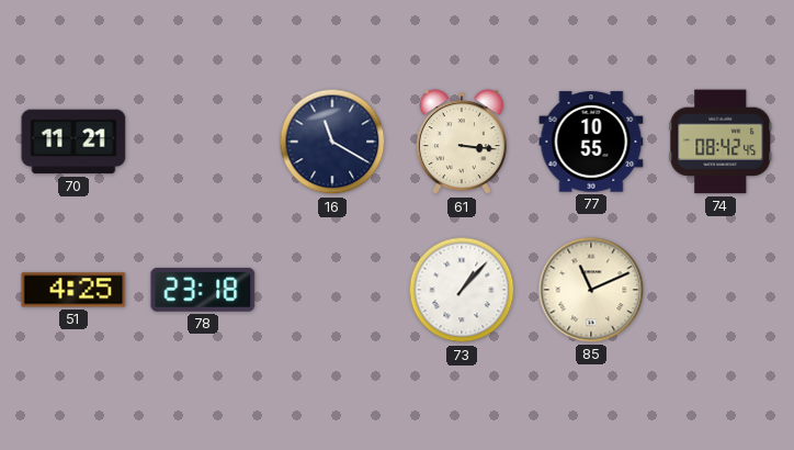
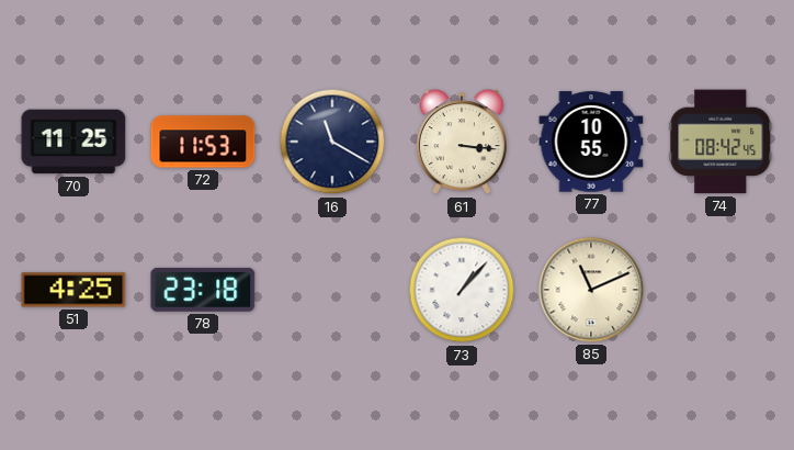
70: 11:21 -> 11:25 (73, 142)
72: none -> 11:53 (203, 142)
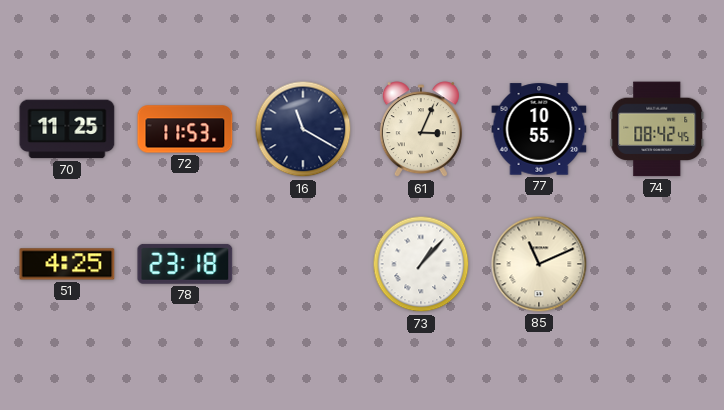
61: 3:16 -> 3:04 (421, 130)
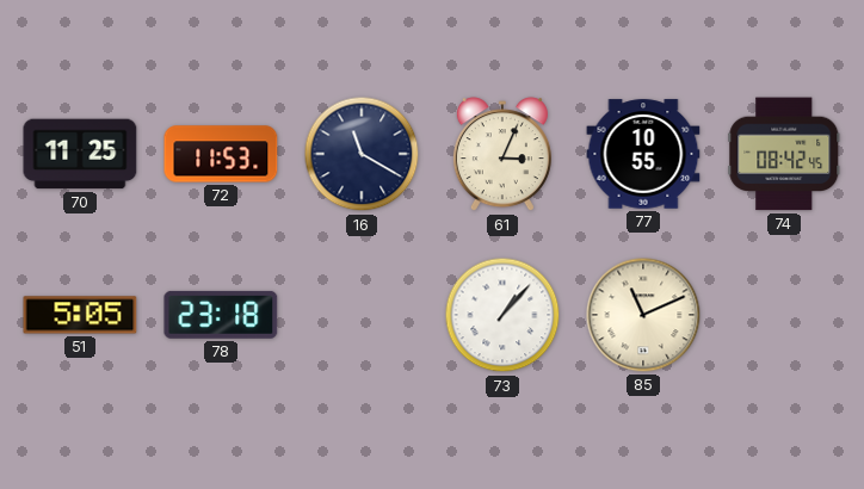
51: 4:25 -> 5:05 (80, 315)
